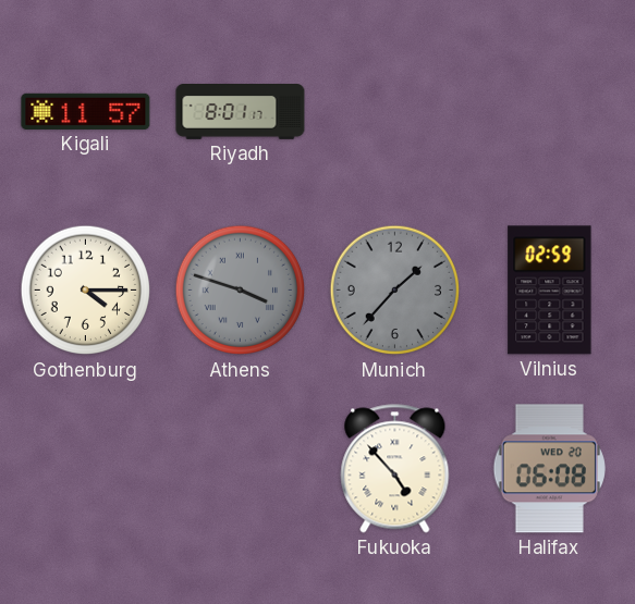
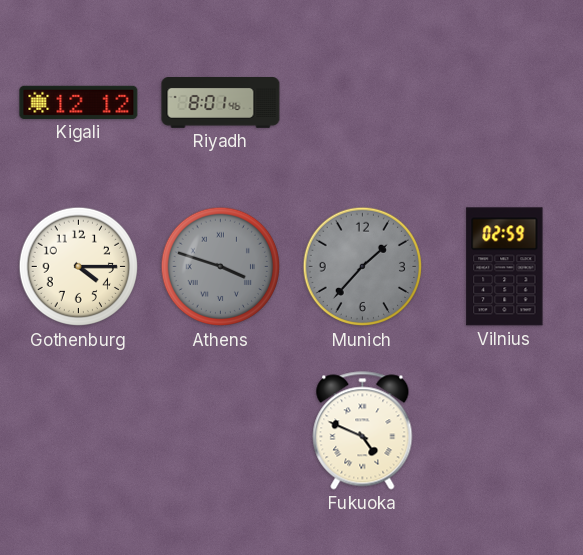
Kigali: 11:57 -> 12:12 (79, 102)
Riyadh: 8:01:17 -> 8:01:46 (221, 103)
Fukuoka: 4:53 -> 4:49 (363, 431)
Halifax: 06:08 -> none (549, 469)
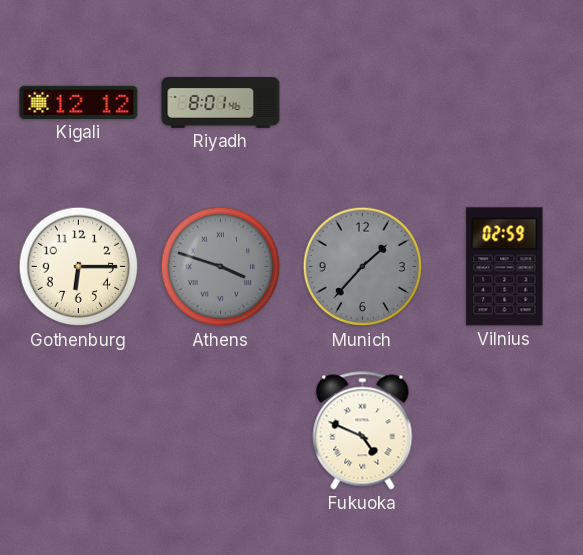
Gothenburg: 4:15 -> 6:15 (79, 267)
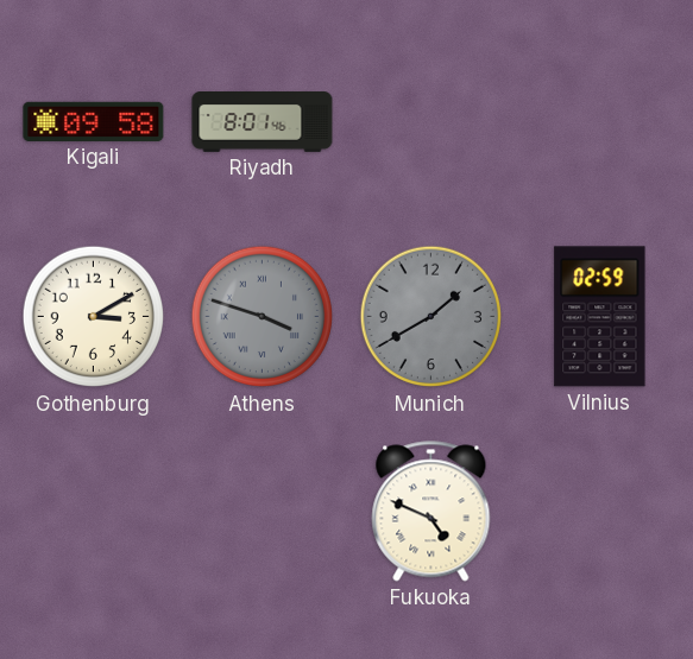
Kigali: 12:12 -> 09:58 (94, 121)
Gothenburg: 6:15 -> 3:10 (94, 317)
Munich: 1:37 -> 1:40 (431, 317)
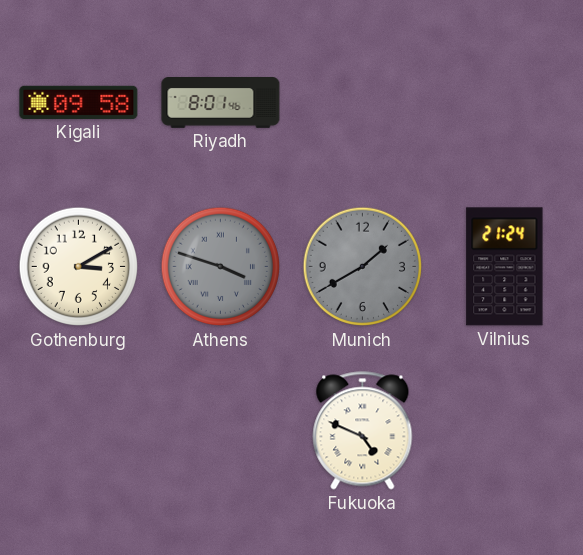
Vilnius: 02:59 -> 21:24 (505, 267)
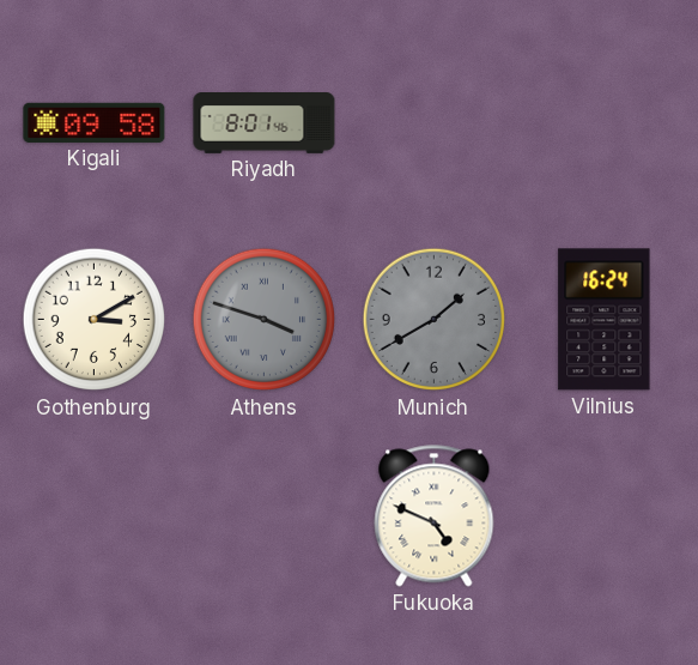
Vilnius: 21:24 -> 16:24 (605, 320)
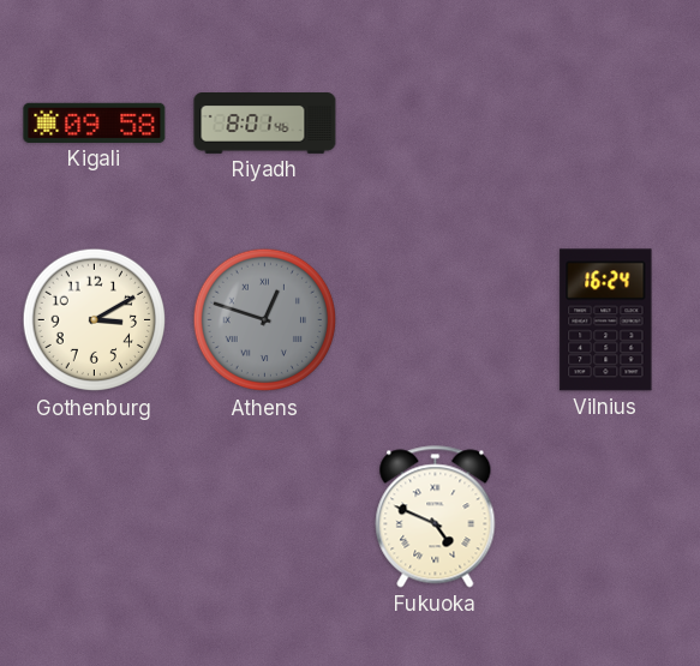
Athens: 3:48 -> 12:48 (265, 320)
Munich: 1:40 -> none (435, 320)
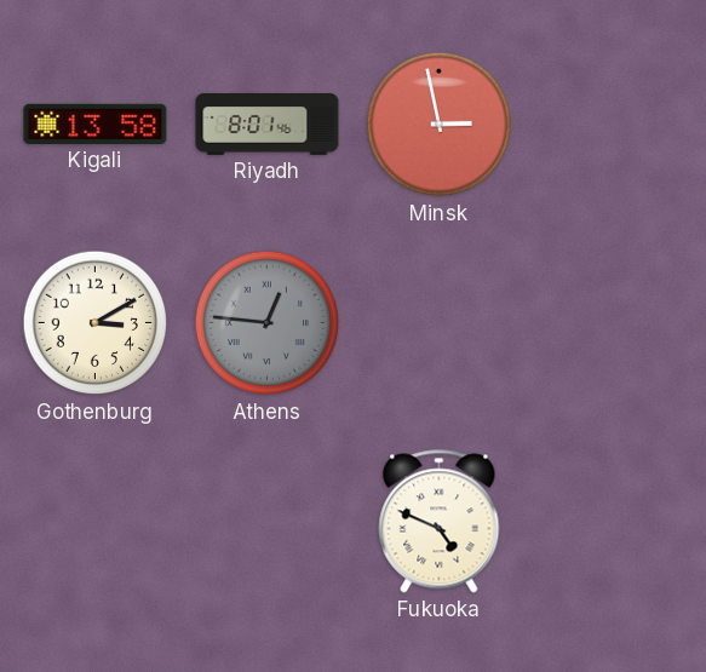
Kigali: 09:58 -> 13:58 (96, 124)
Minsk: none -> 2:58 (440, 125)
Athens: 12:48 -> 12:46 (268, 323)
Vilnius: 16:24 -> none (606, 320)
